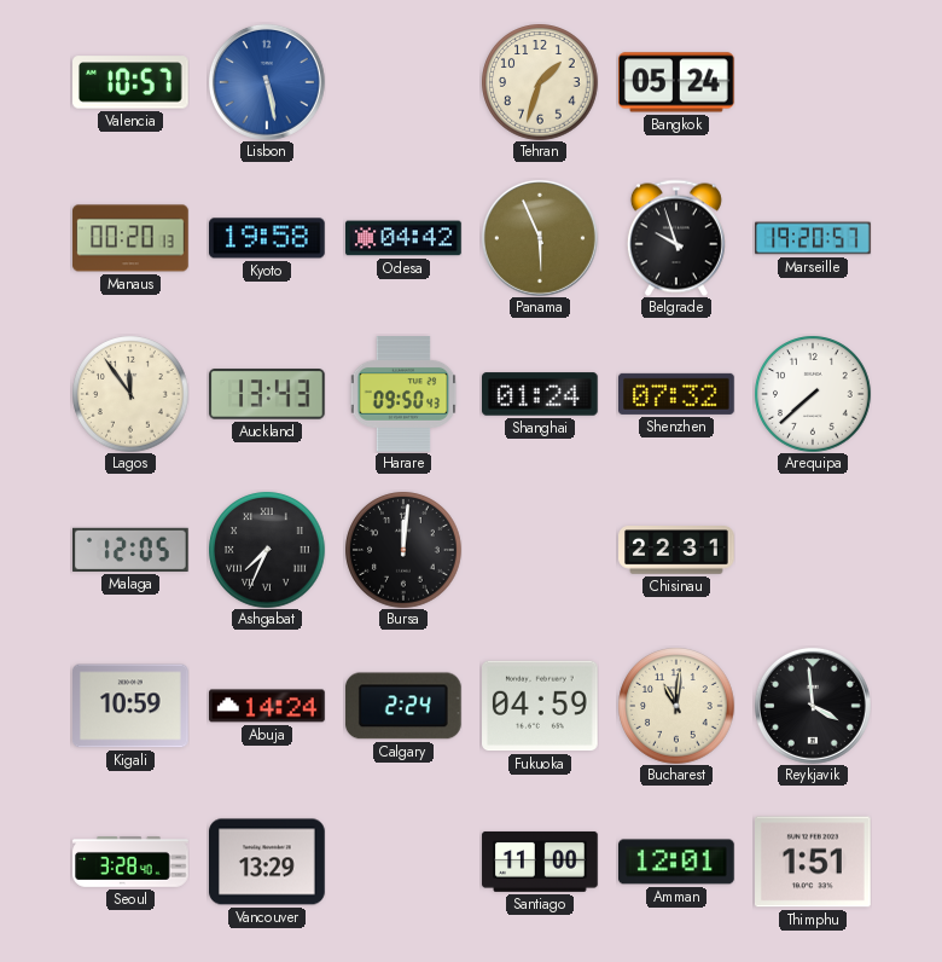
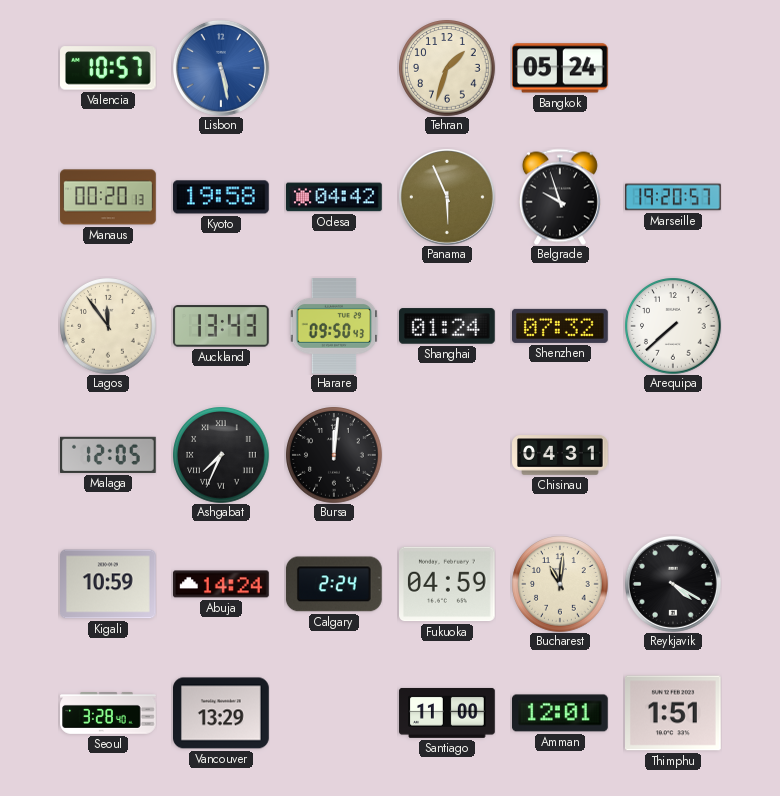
Chisinau: 22:31 -> 04:31 (560, 455)
Reykjavik: 3:59 -> 4:20 (673, 584)
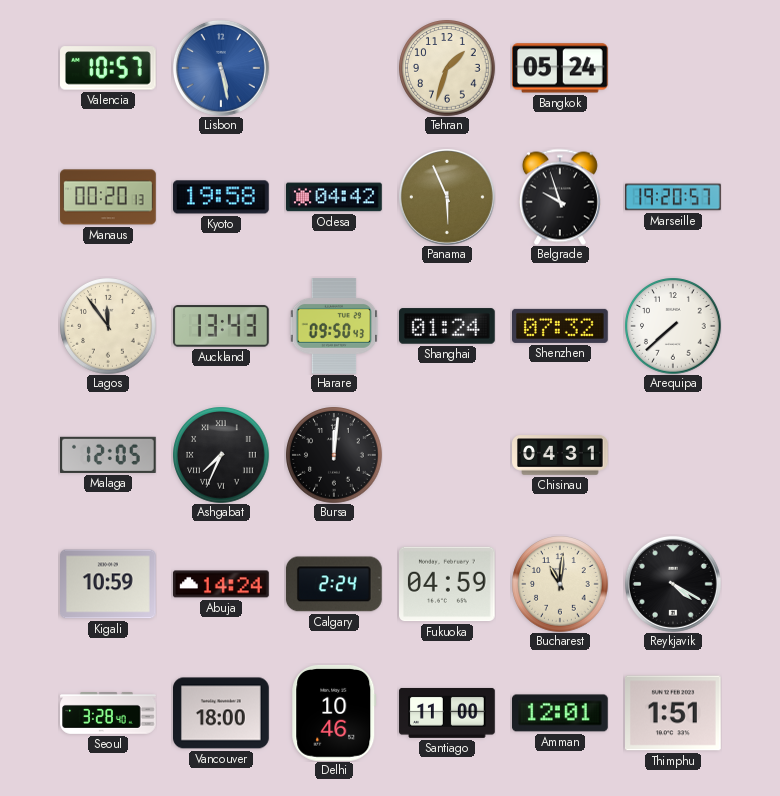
Vancouver: 13:29 -> 18:00 (222, 713)
Delhi: none -> 10:46 (334, 714)
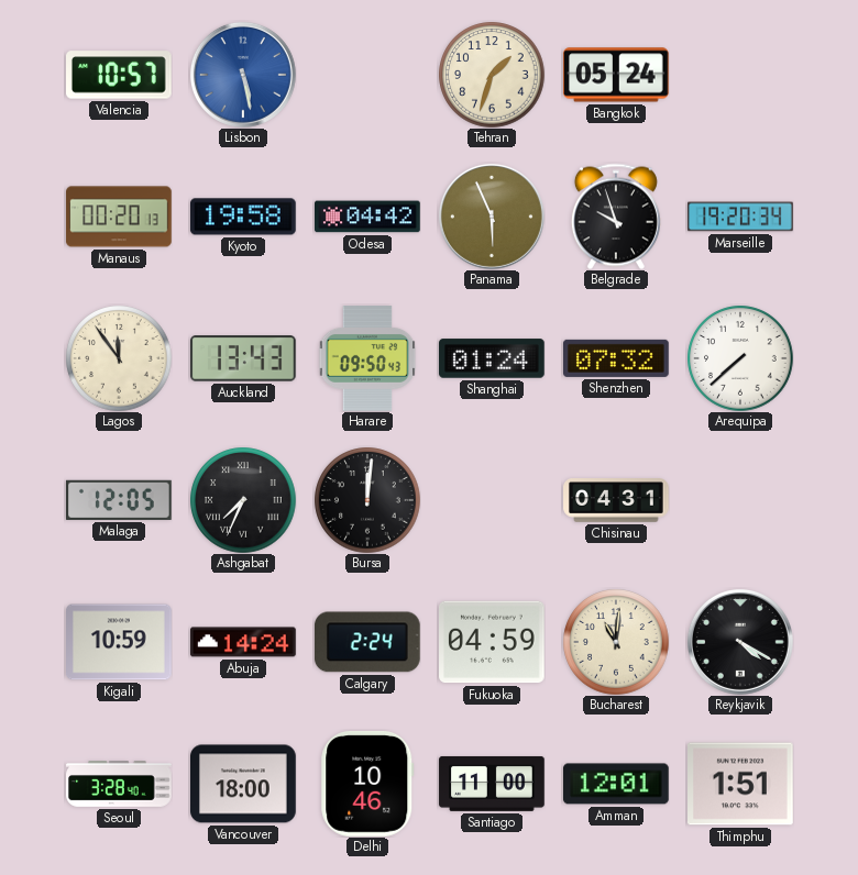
Marseille: 19:20:57 -> 19:20:34 (740, 217)
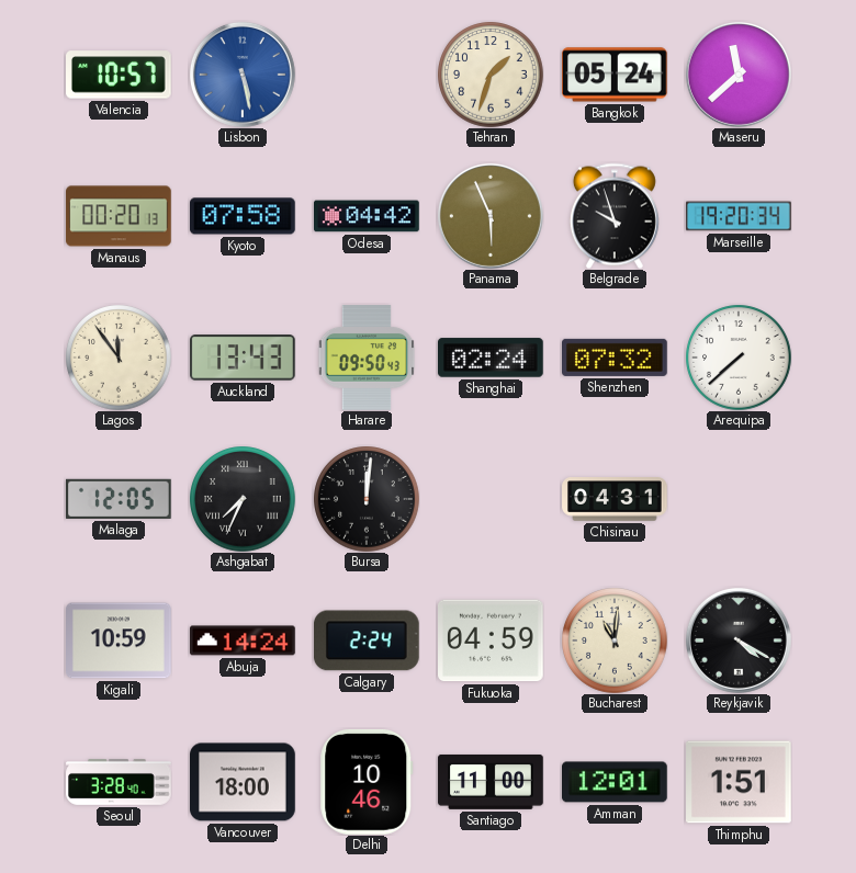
Maseru: none -> 11:38 (739, 75)
Kyoto: 19:58 -> 07:58 (244, 216)
Shanghai: 01:24 -> 02:24 (492, 358)
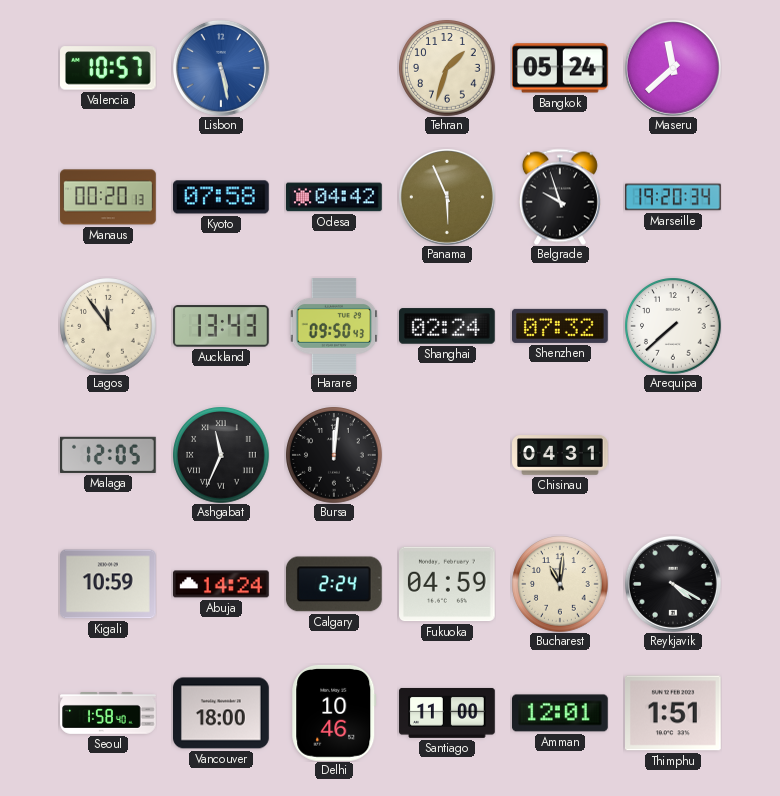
Ashgabat: 7:34 -> 11:34 (221, 455)
Seoul: 3:28 -> 1:58 (108, 714)
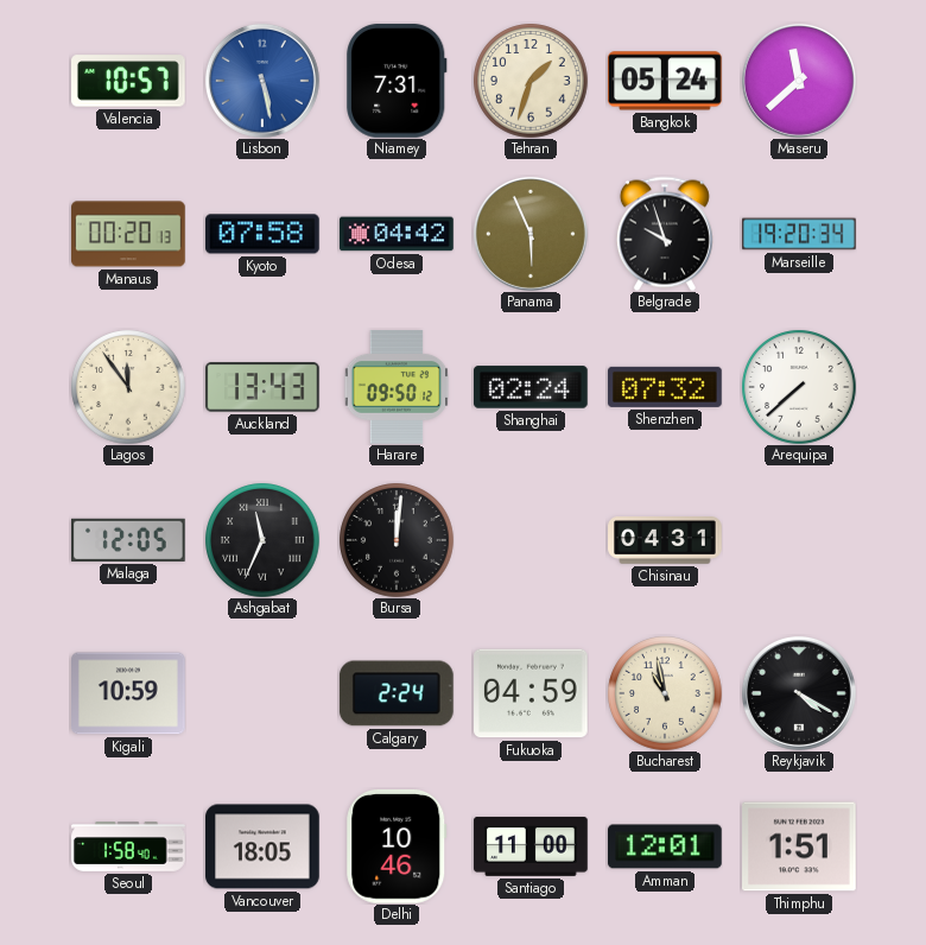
Niamey: none -> 7:31 (398, 81)
Harare: 09:50:43 -> 09:50:12 (397, 387)
Abuja: 14:24 -> none (222, 584)
Bucharest: 11:01 -> 10:58 (665, 693)
Vancouver: 18:00 -> 18:05 (264, 846)
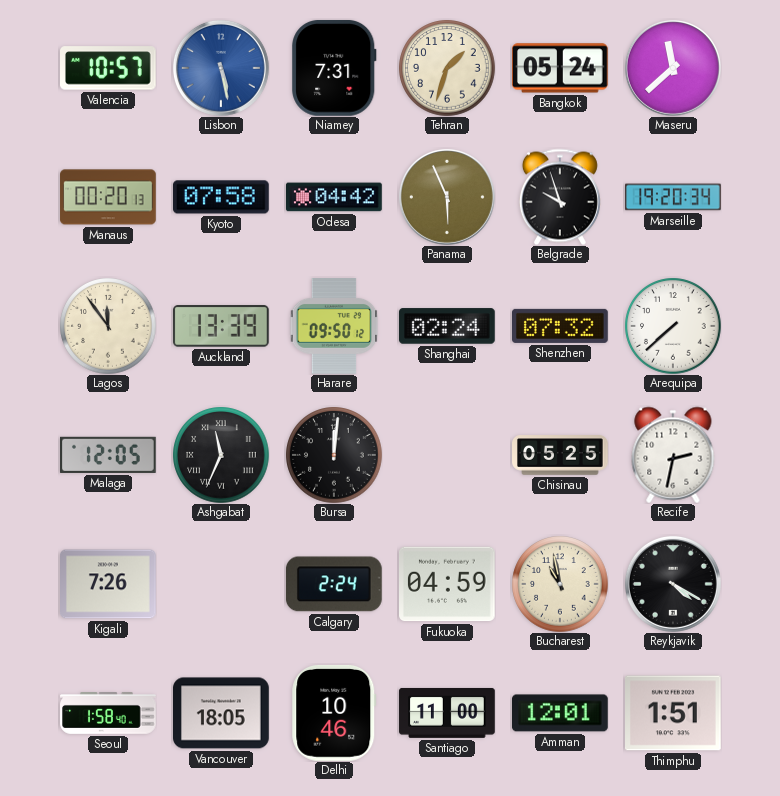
Auckland: 13:43 -> 13:39 (222, 326)
Chisinau: 04:31 -> 05:25 (560, 455)
Recife: none -> 2:32 (673, 455)
Kigali: 10:59 -> 7:26 (109, 584)
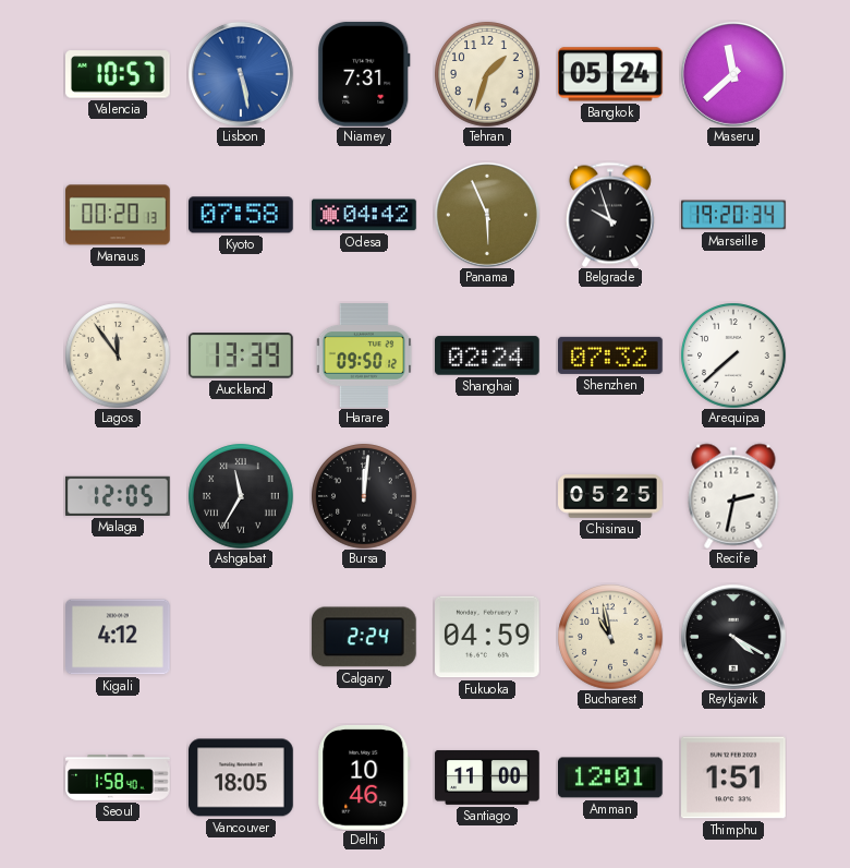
Ashgabat: 11:34 -> 11:35 (241, 496)
Kigali: 7:26 -> 4:12 (119, 637)
